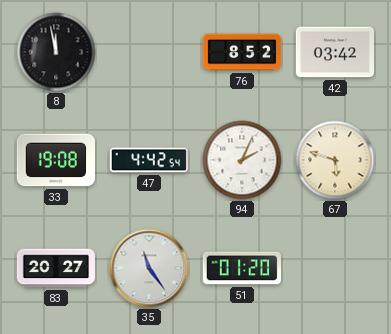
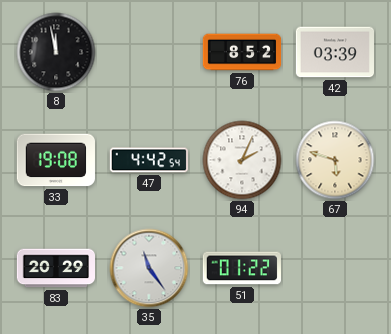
42: 03:42 -> 03:39 (334, 52)
83: 20:27 -> 20:29 (55, 268)
51: 01:20 -> 01:22 (242, 268)
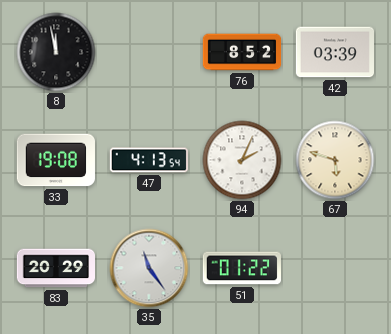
47: 4:42 -> 4:13 (149, 160)
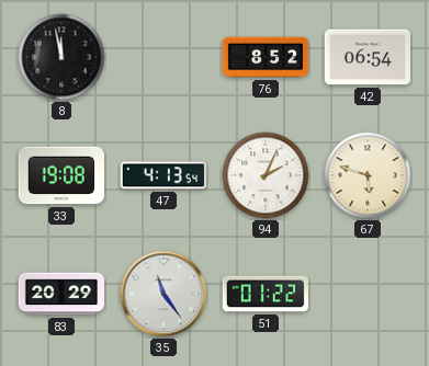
42: 03:39 -> 06:54 (366, 57)
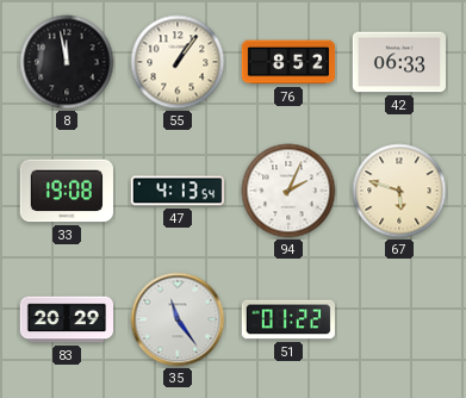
55: none -> 1:06 (178, 62)
42: 06:54 -> 06:33 (398, 62)
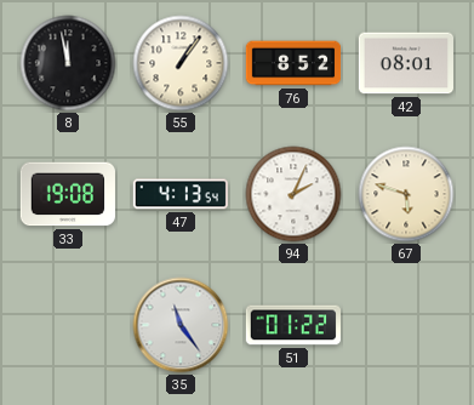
42: 06:33 -> 08:01 (405, 63)
83: 20:29 -> none (66, 319)
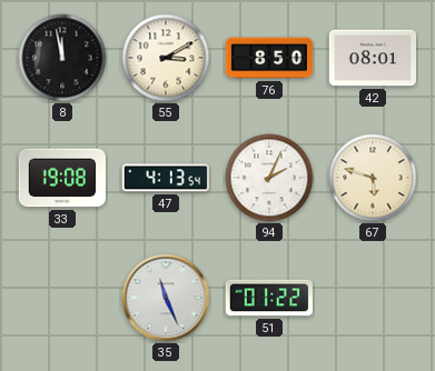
55: 1:06 -> 3:10 (166, 58)
76: 8:52 -> 8:50 (269, 58)
35: 11:24 -> 11:26 (166, 298)
